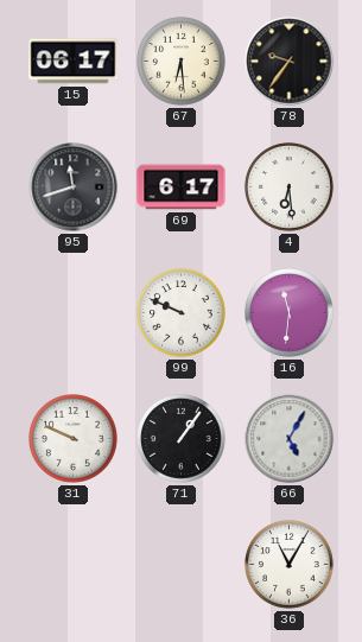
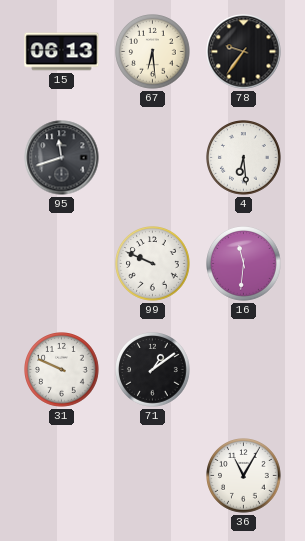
15: 06:17 -> 06:13 (62, 52)
69: 6:17 -> none (182, 187)
71: 1:06 -> 1:09 (153, 370)
66: 5:05 -> none (290, 439)
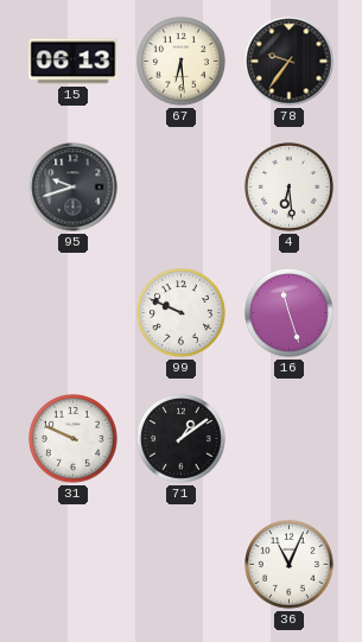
95: 11:42 -> 9:42 (74, 187)
16: 11:31 -> 11:27 (290, 313)
36: 11:05 -> 11:04 (290, 565)
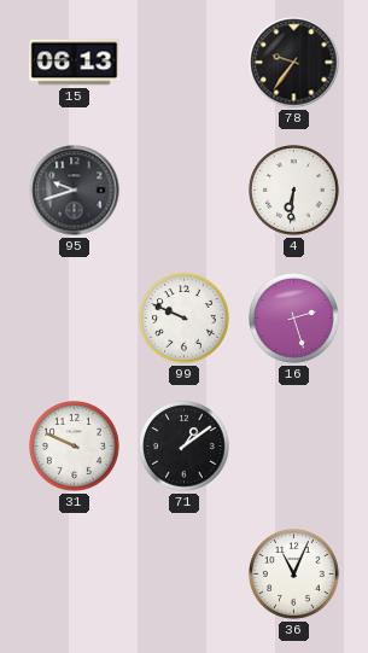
67: 6:29 -> none (182, 62)
4: 6:29 -> 6:31 (294, 191)
16: 11:27 -> 2:27 (294, 319)
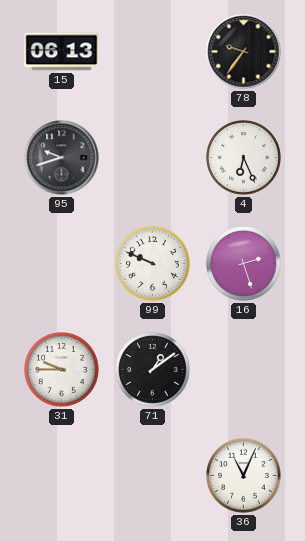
4: 6:31 -> 6:26 (244, 158)
31: 9:49 -> 9:45 (62, 370)
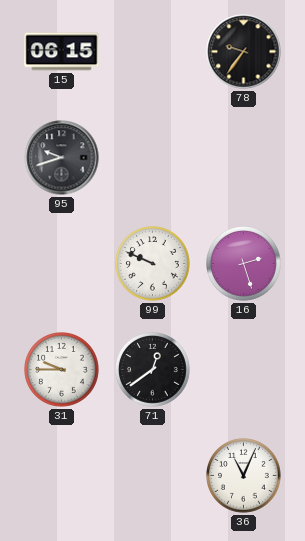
15: 06:13 -> 06:15 (62, 52)
4: 6:26 -> none (244, 158)
71: 1:09 -> 12:39 (153, 370)
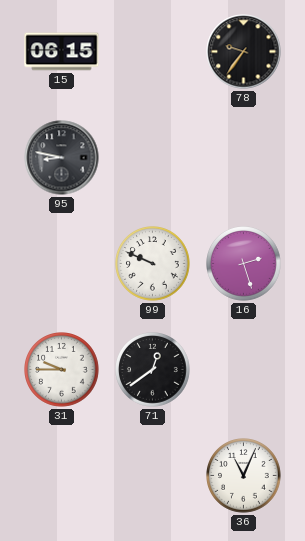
95: 9:42 -> 8:47 (62, 158)
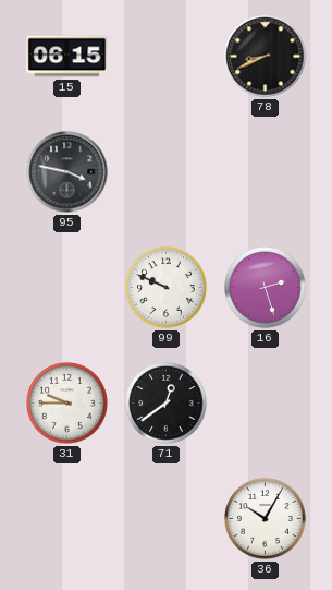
78: 9:36 -> 8:41 (266, 57)
95: 8:47 -> 3:47 (67, 172)
36: 11:04 -> 10:05 (266, 519)
